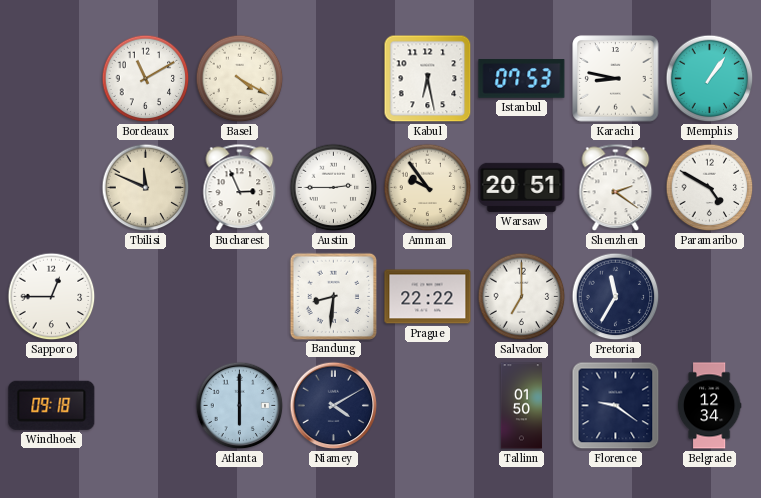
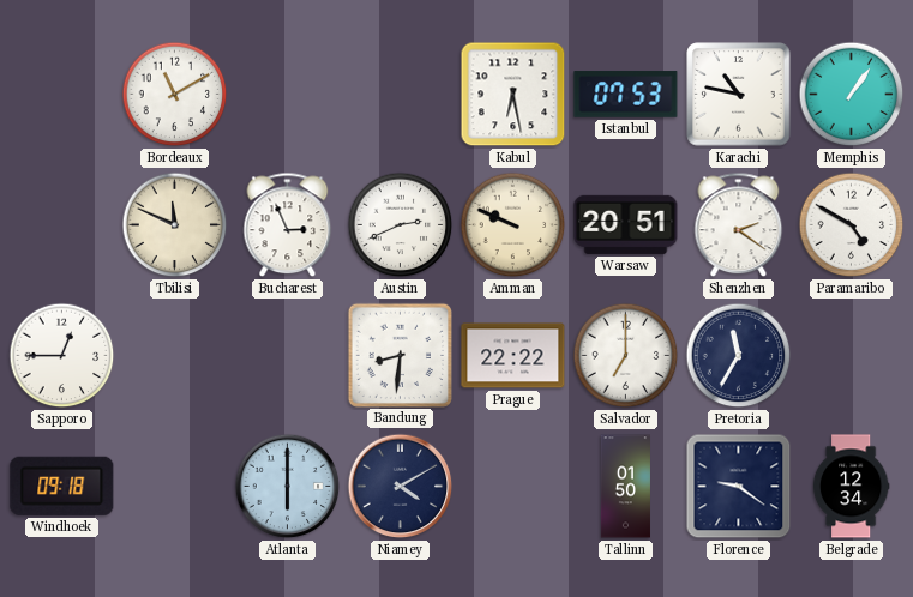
Basel: 4:20 -> none (240, 79)
Karachi: 8:47 -> 10:47 (739, 95)
Austin: 2:45 -> 2:41 (401, 225)
Amman: 9:54 -> 9:49 (513, 225)
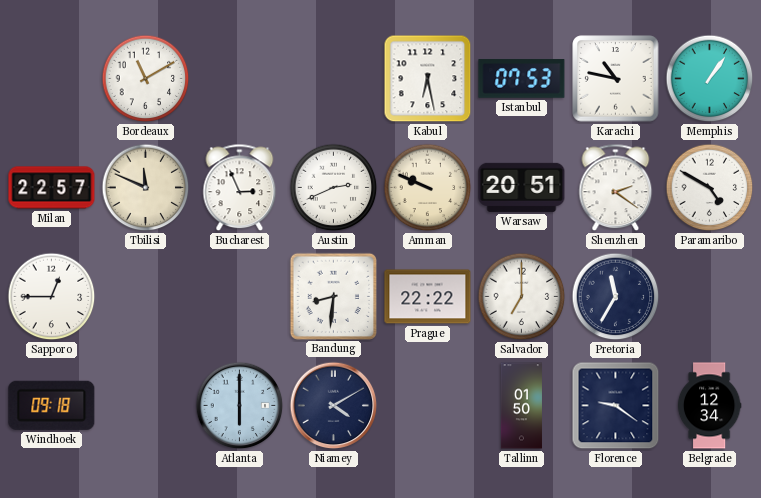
Milan: none -> 22:57 (52, 188)
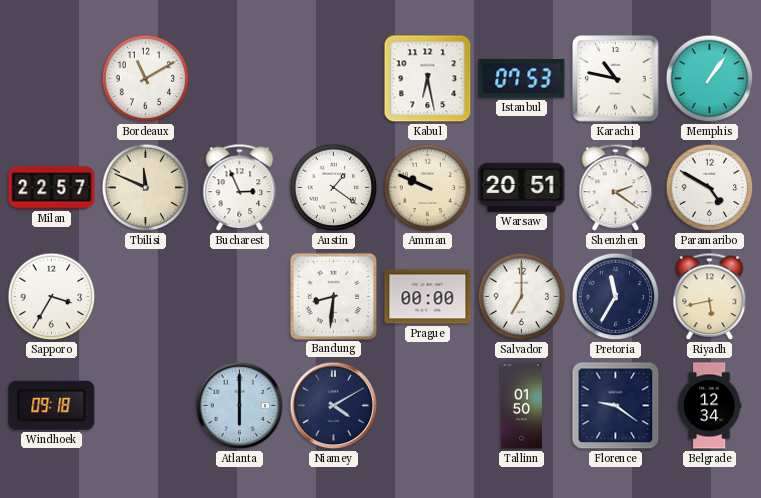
Austin: 2:41 -> 1:21 (334, 188)
Sapporo: 12:45 -> 3:35 (52, 297)
Prague: 22:22 -> 00:00 (428, 297)
Riyadh: none -> 5:43 (710, 297)
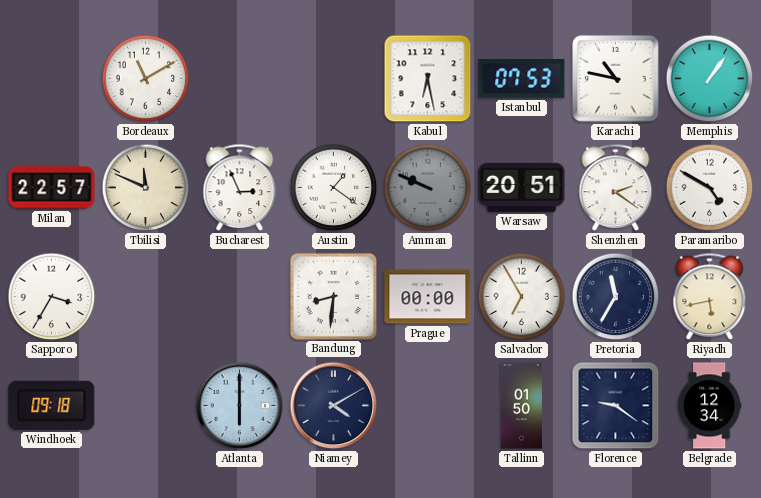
Amman dial: cream -> grey (428, 188)
Salvador: 7:00 -> 6:55 (522, 297)
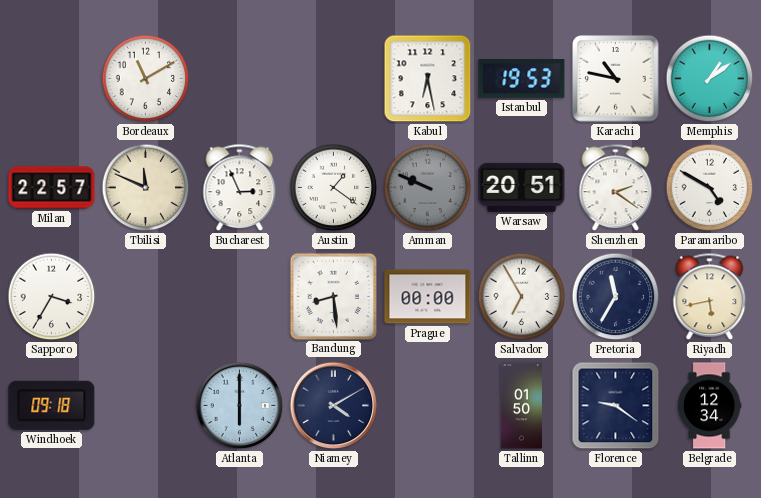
Istanbul: 07:53 -> 19:53 (522, 79)
Memphis: 1:06 -> 1:09 (710, 79)
Bandung: 8:31 -> 8:29 (333, 296)
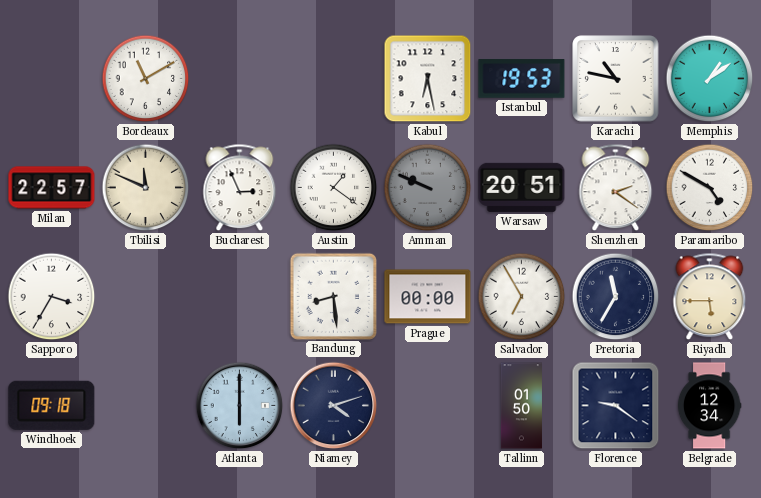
Riyadh: 5:43 -> 5:45 (710, 297)
Niamey: 4:10 -> 4:12 (334, 406)
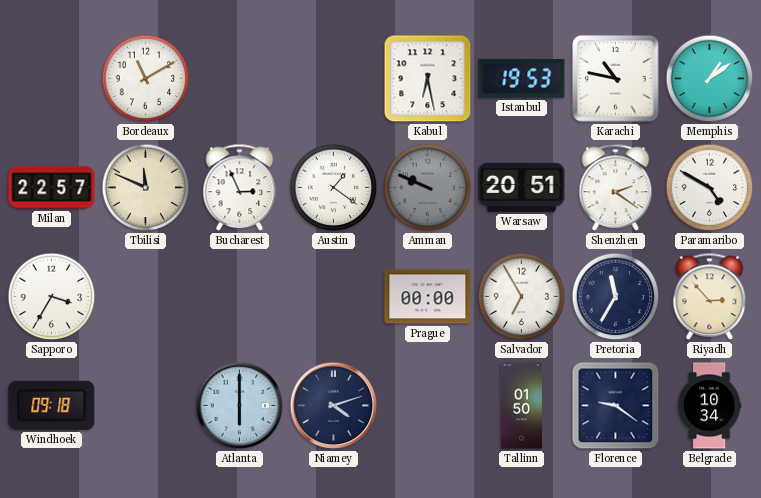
Bandung: 8:29 -> none (333, 296)
Riyadh: 5:45 -> 2:53 (710, 297)
Belgrade: 12:34 -> 10:34 (709, 406)
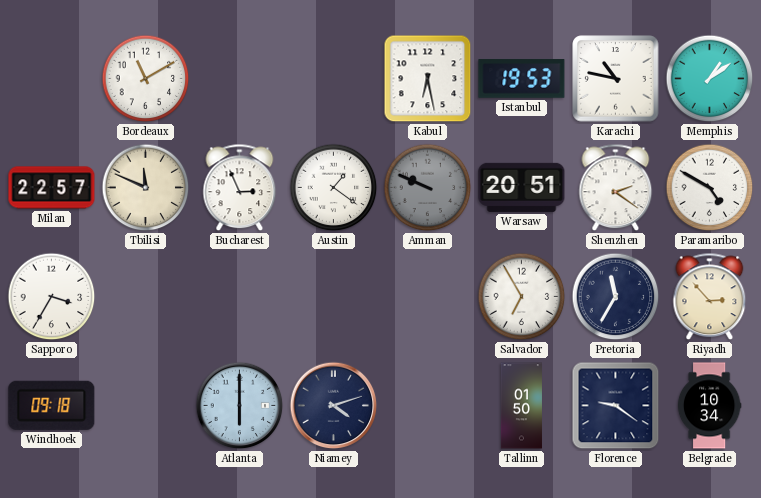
Prague: 00:00 -> none (428, 297)
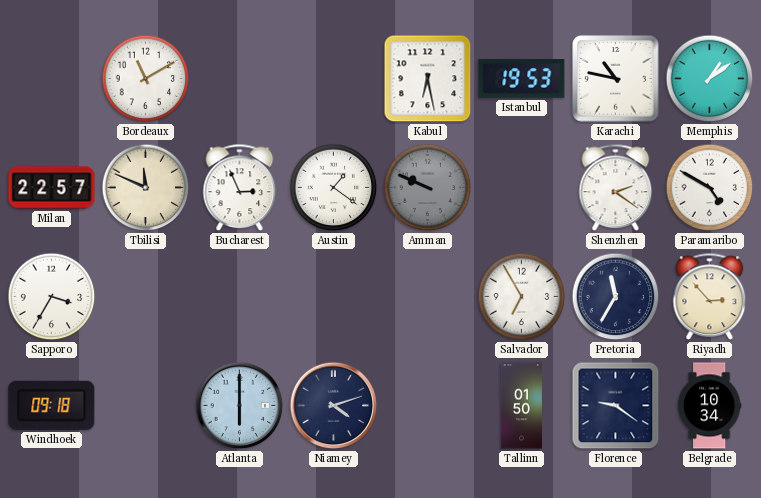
Warsaw: 20:51 -> none (522, 187)
